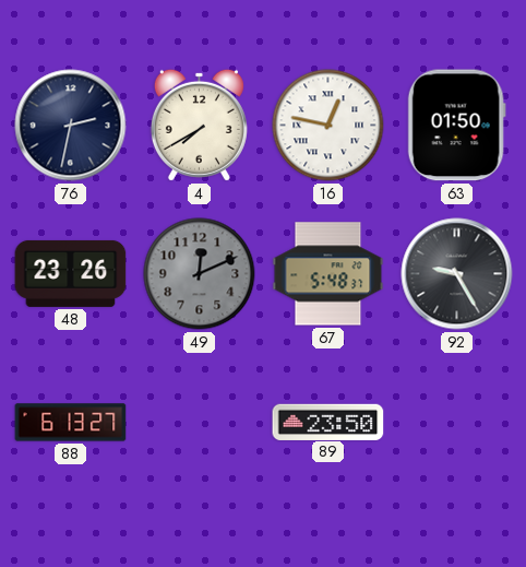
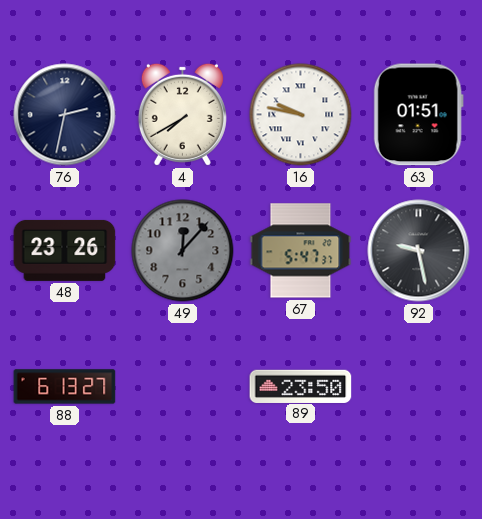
16: 12:47 -> 9:47 (301, 115)
63: 01:50 -> 01:51 (418, 115)
49: 12:11 -> 12:07 (183, 251)
67: 5:48 -> 5:47 (301, 251)
92: 9:25 -> 9:28 (419, 251)
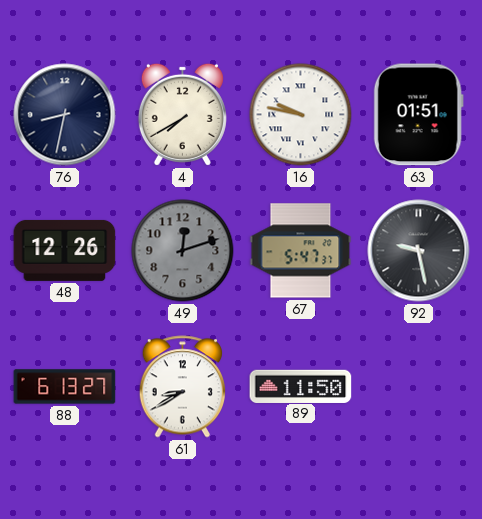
76: 2:32 -> 8:32 (65, 115)
48: 23:26 -> 12:26 (65, 250)
49: 12:07 -> 12:12 (183, 251)
61: none -> 8:40 (182, 387)
89: 23:50 -> 11:50 (301, 386)
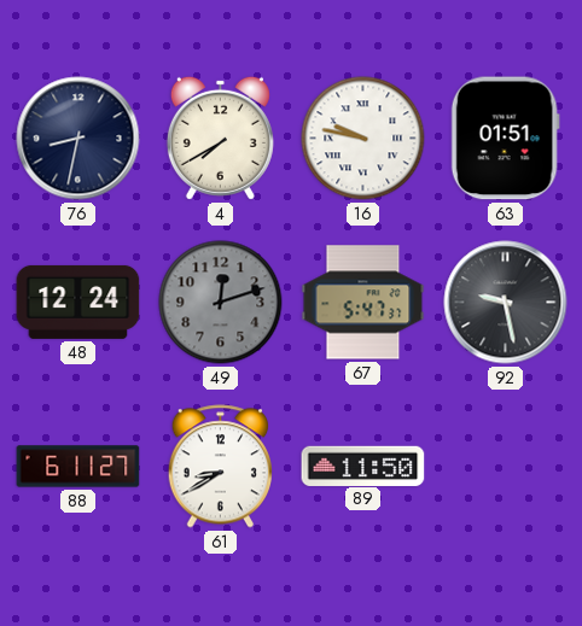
48: 12:26 -> 12:24 (78, 302)
88: 6:13 -> 6:11 (78, 467)
